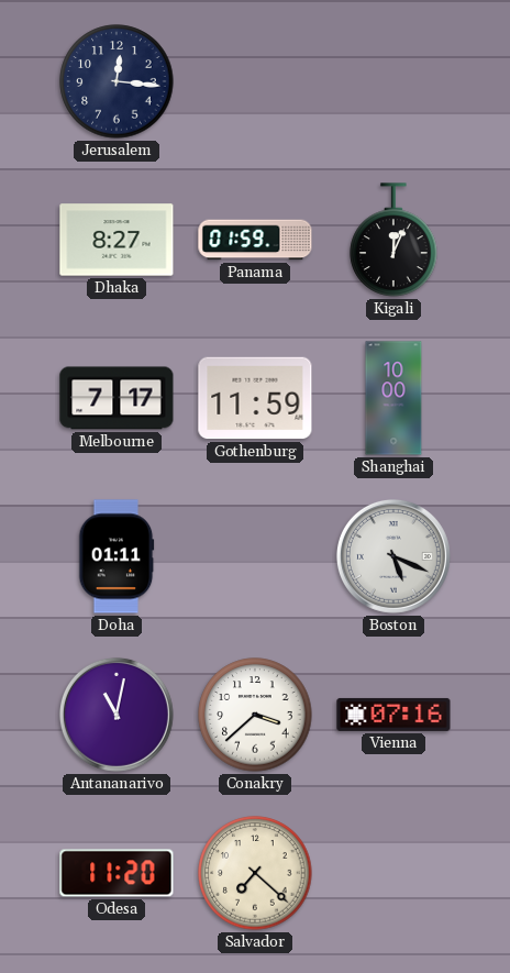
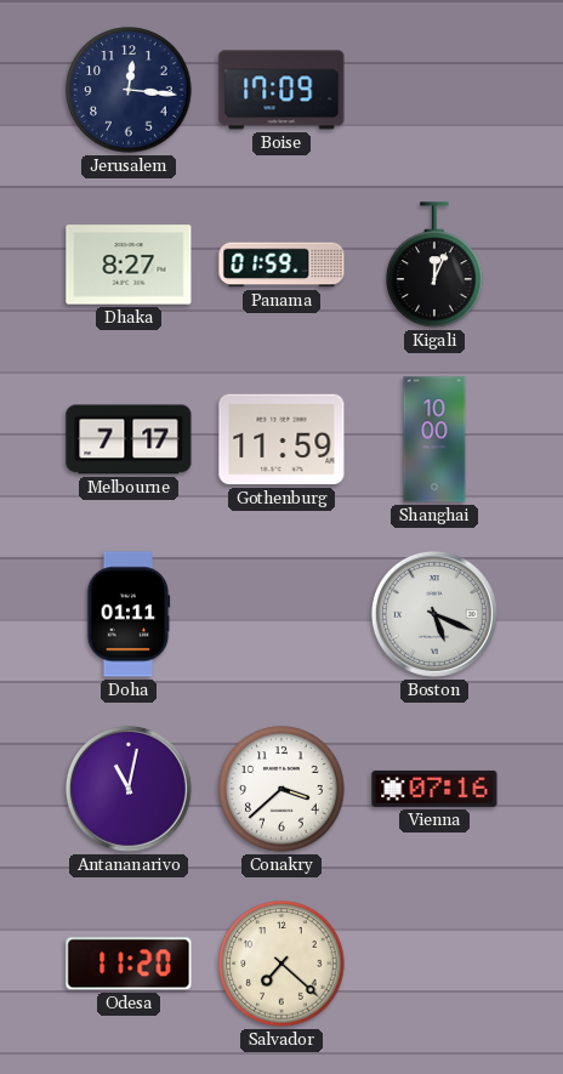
Boise: none -> 17:09 (281, 90)
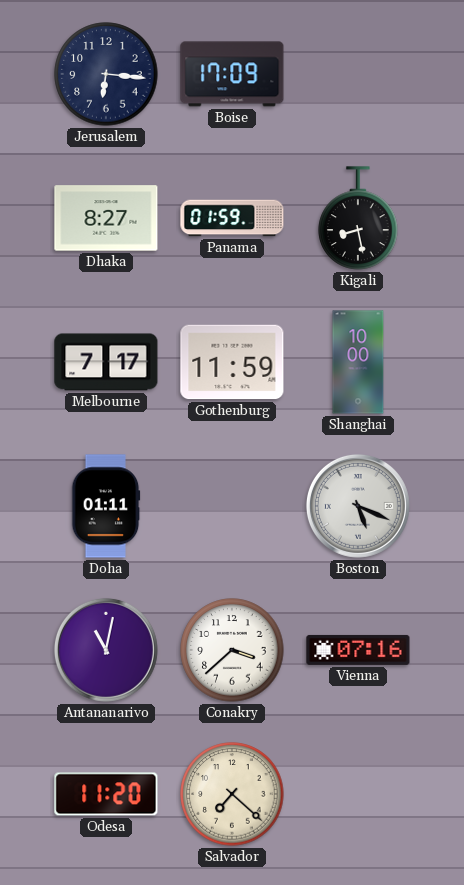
Jerusalem: 12:16 -> 6:16 (106, 74)
Kigali: 12:04 -> 8:28 (358, 218)
